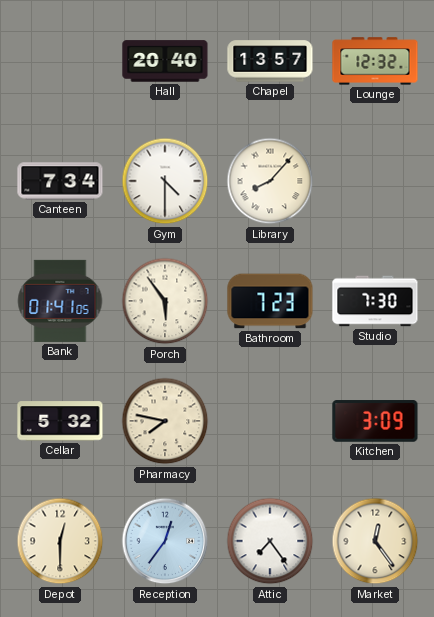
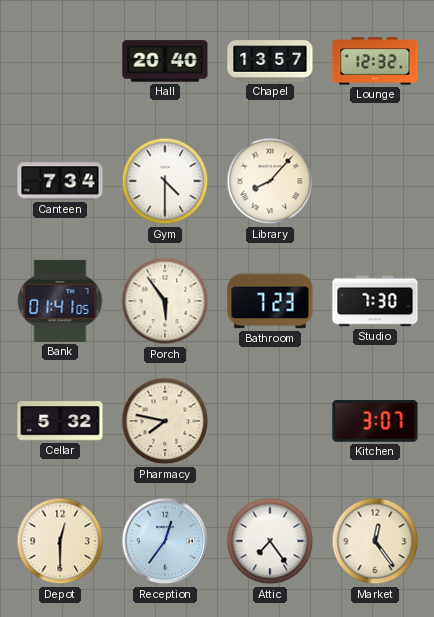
Kitchen: 3:09 -> 3:07 (375, 421)
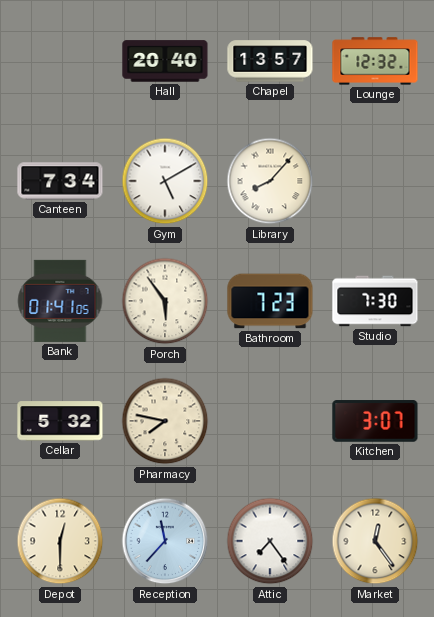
Gym: 4:30 -> 5:10 (165, 181)
Reception: 12:36 -> 11:37 (165, 541)
